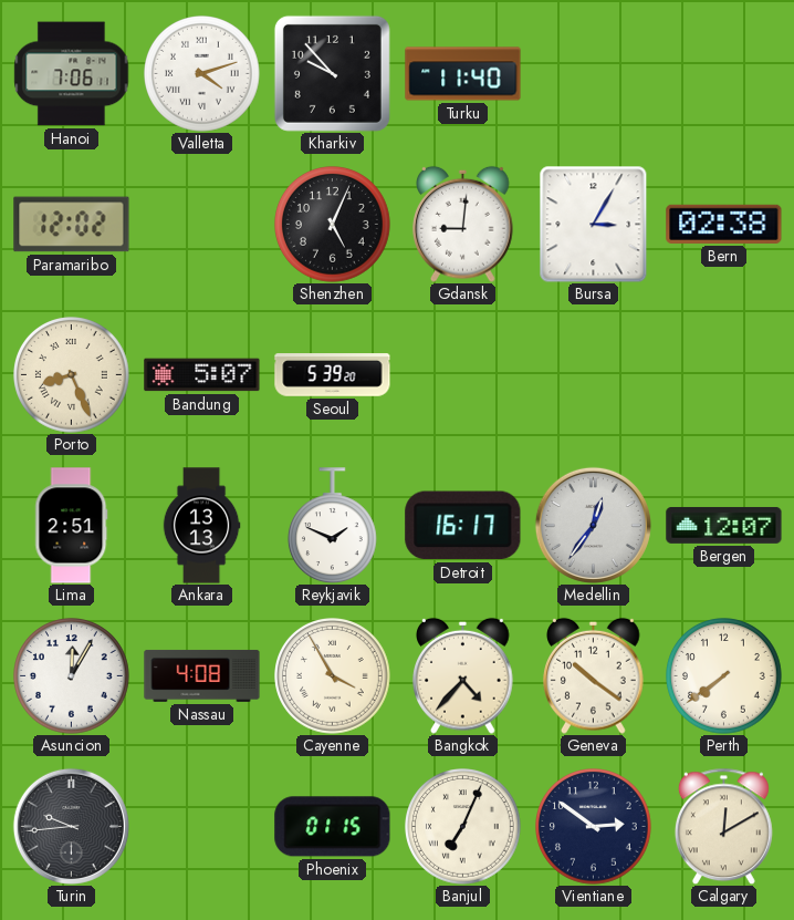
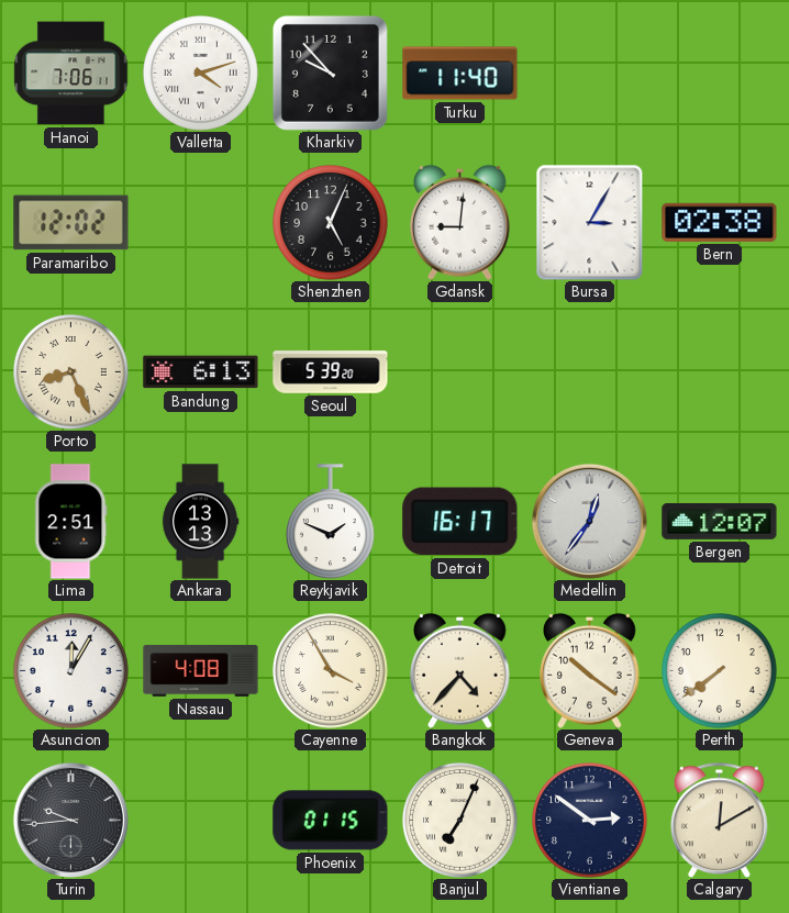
Bandung: 5:07 -> 6:13 (201, 372)
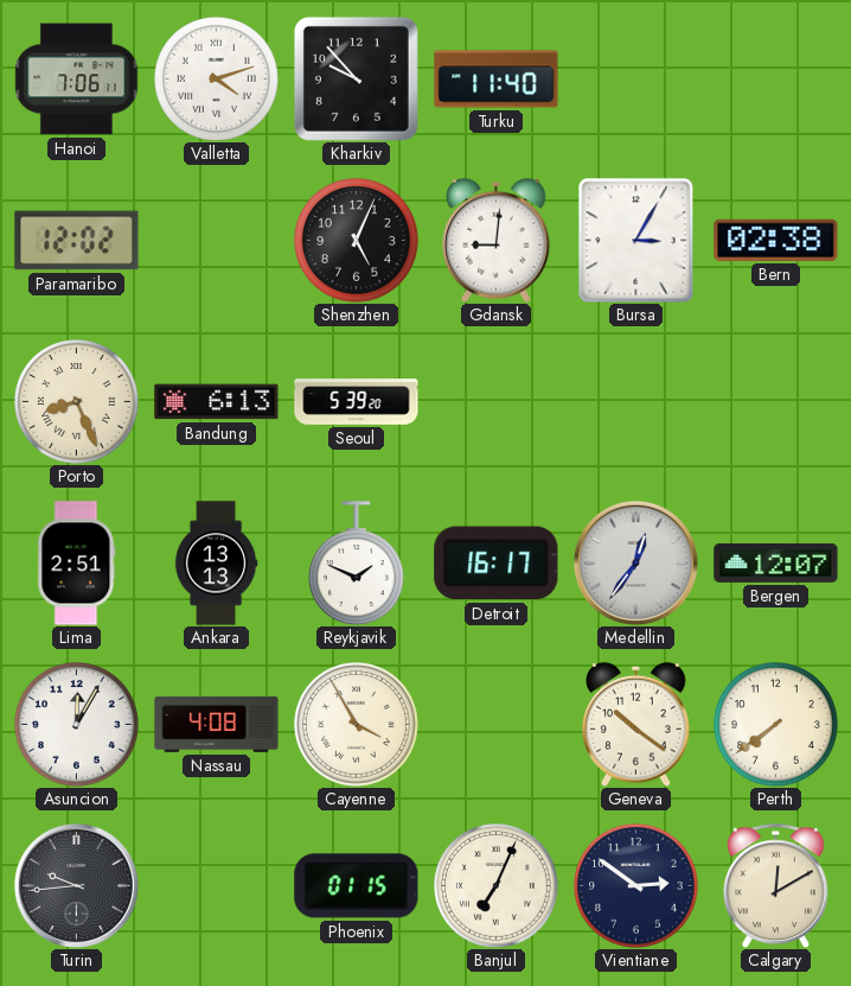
Bangkok: 4:37 -> none (460, 670)
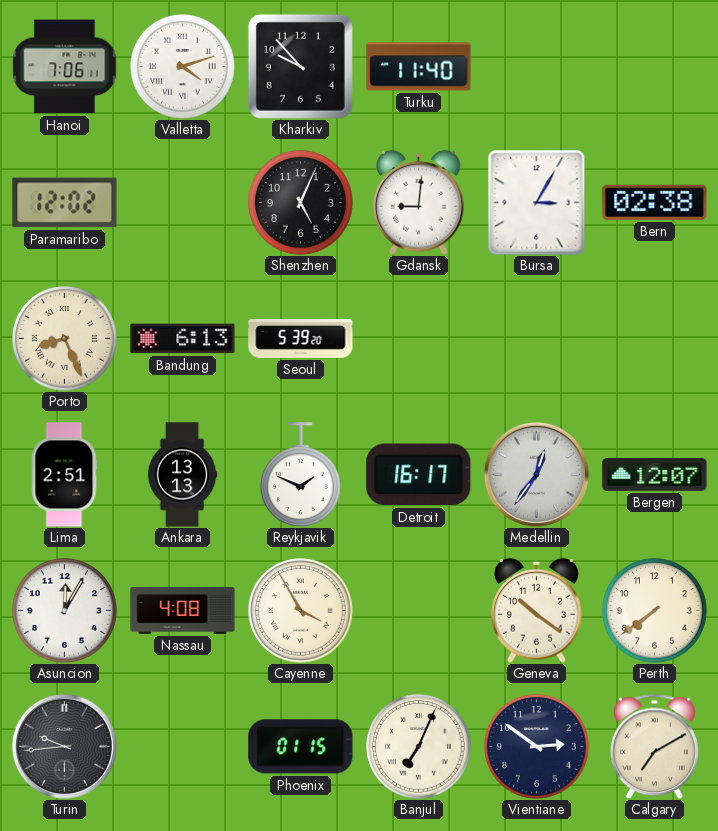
Calgary: 12:10 -> 7:10 (654, 746)
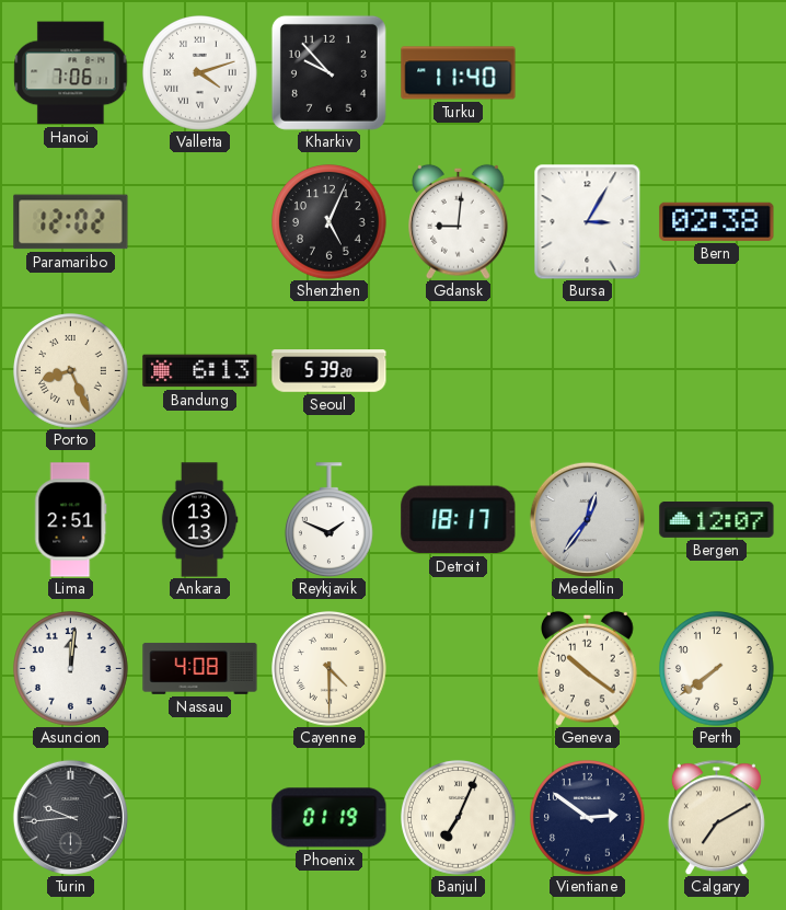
Detroit: 16:17 -> 18:17 (459, 520)
Asuncion: 12:05 -> 12:01 (71, 669)
Cayenne: 3:55 -> 4:30 (330, 669)
Phoenix: 01:15 -> 01:19 (330, 818)
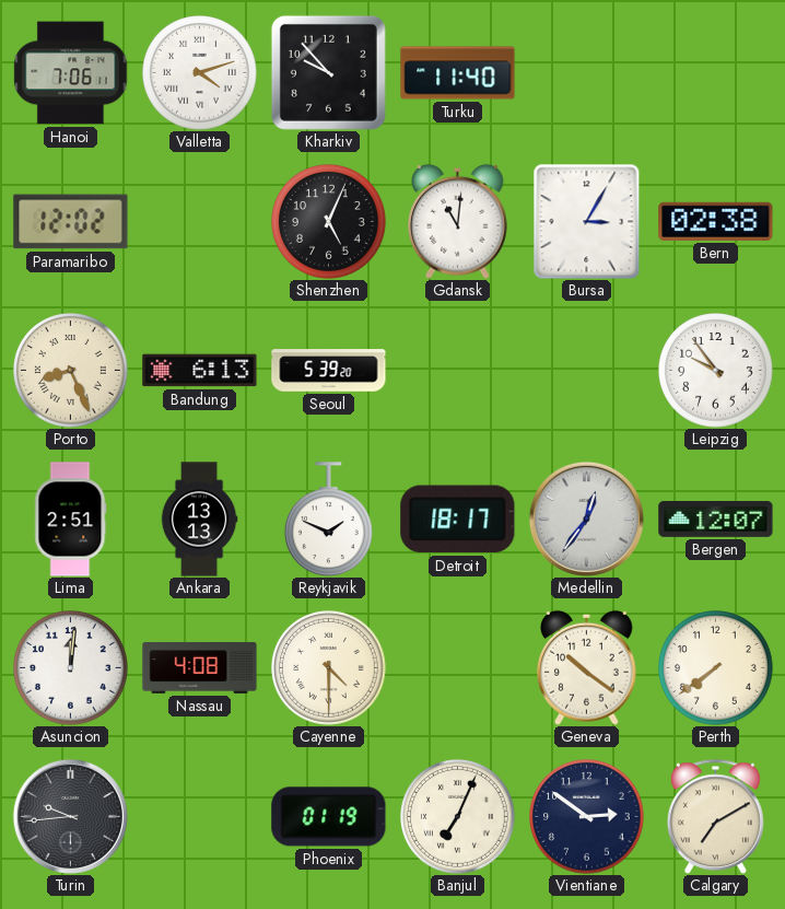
Gdansk: 9:01 -> 11:01 (458, 221)
Leipzig: none -> 9:54 (716, 371)
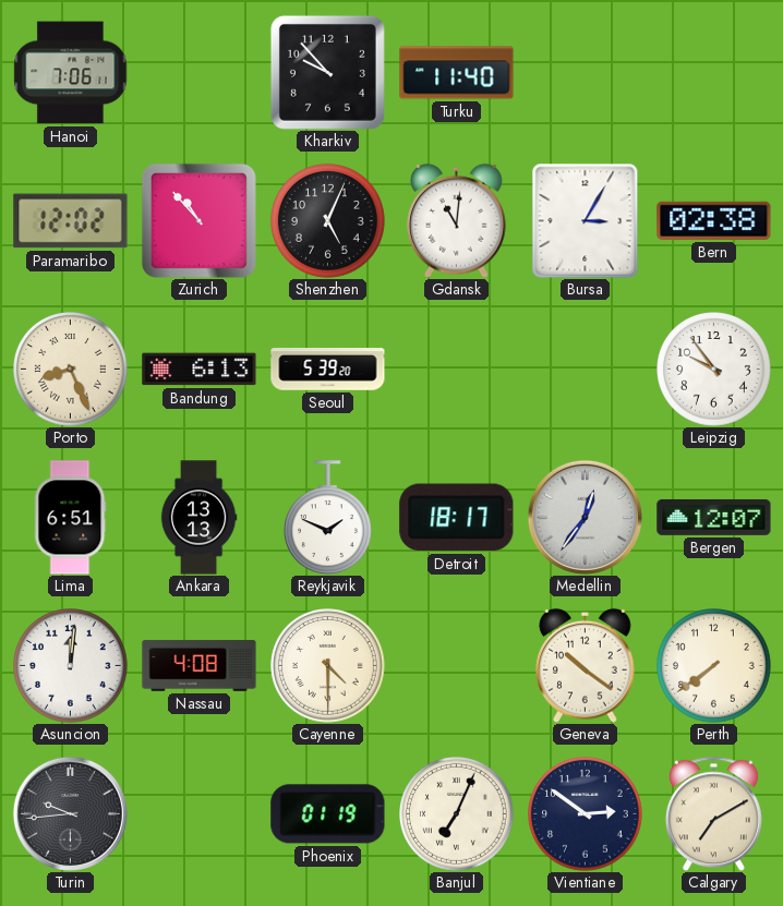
Valletta: 4:12 -> none (200, 73)
Zurich: none -> 10:53 (198, 220)
Lima: 2:51 -> 6:51 (71, 518)
